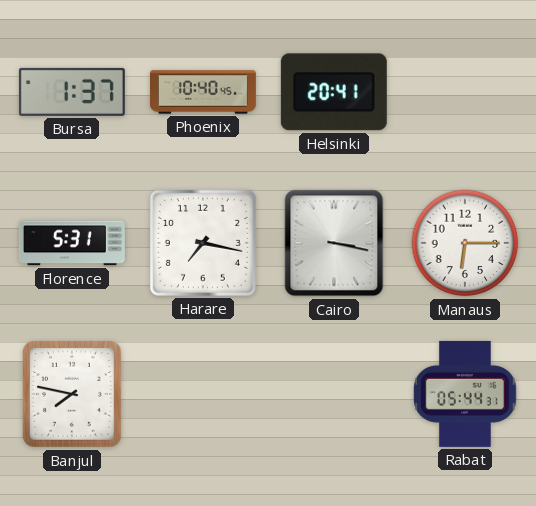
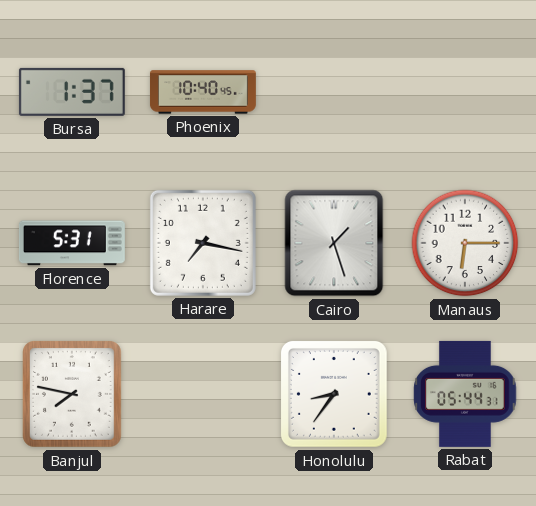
Helsinki: 20:41 -> none (334, 92)
Cairo: 3:17 -> 1:27 (334, 243)
Honolulu: none -> 8:36 (334, 394)
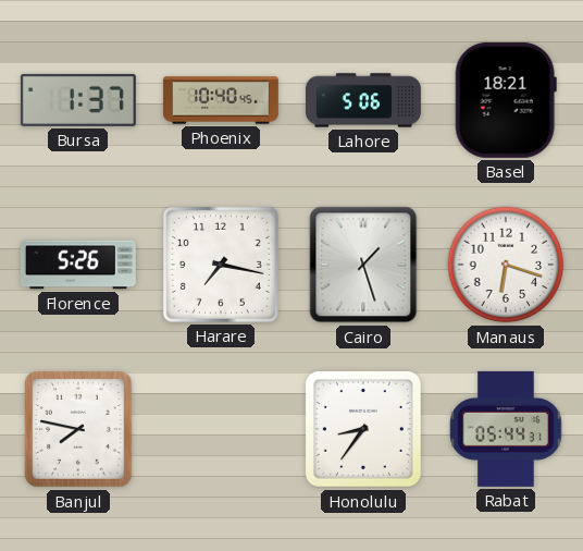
Lahore: none -> 5:06 (363, 100)
Basel: none -> 18:21 (506, 100)
Florence: 5:31 -> 5:26 (78, 265)
Manaus: 6:15 -> 6:18 (506, 265)
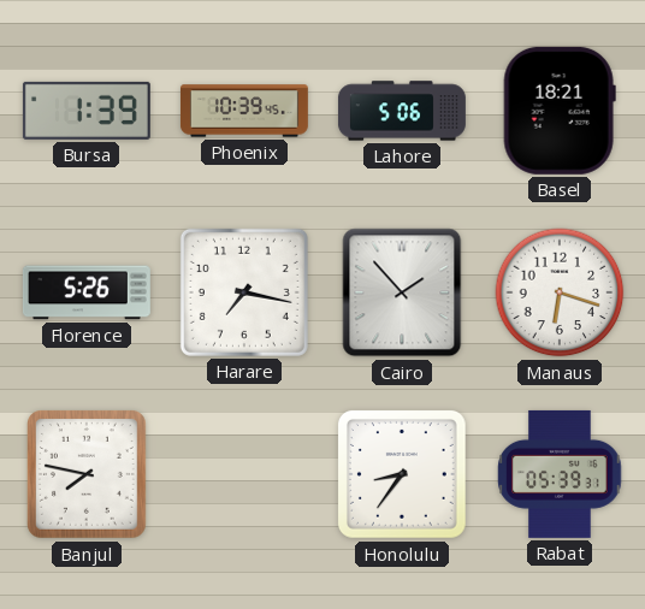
Bursa: 1:37 -> 1:39 (87, 111)
Phoenix: 10:40 -> 10:39 (244, 111)
Cairo: 1:27 -> 1:53 (402, 292)
Rabat: 05:44 -> 05:39 (560, 474)
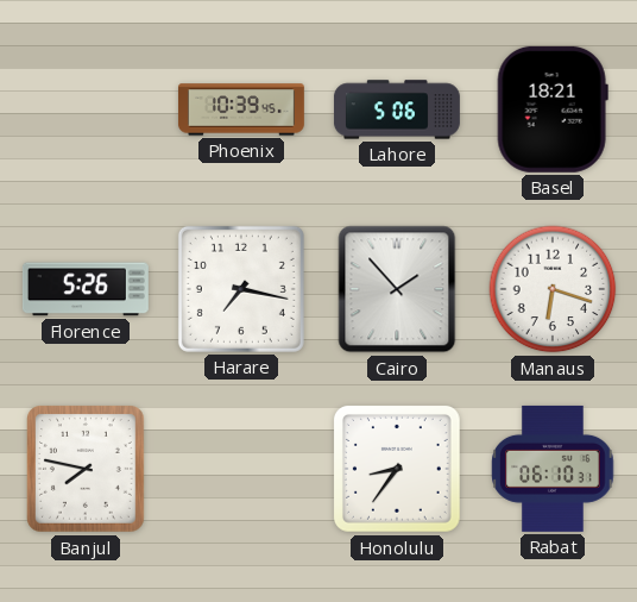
Bursa: 1:39 -> none (87, 111)
Rabat: 05:39 -> 06:10 (553, 469)
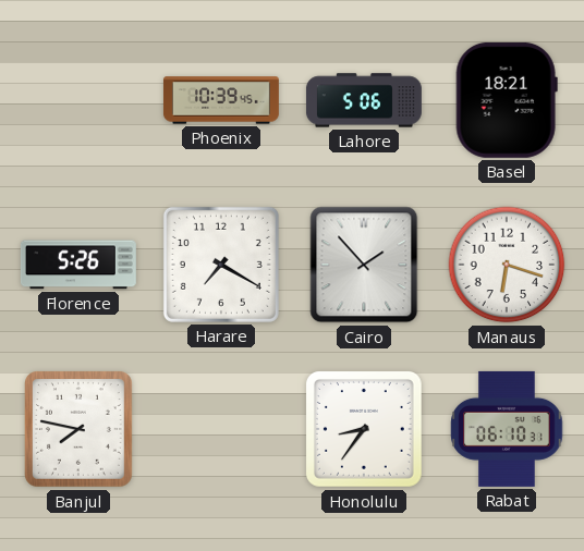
Harare: 7:17 -> 7:20 (221, 265)
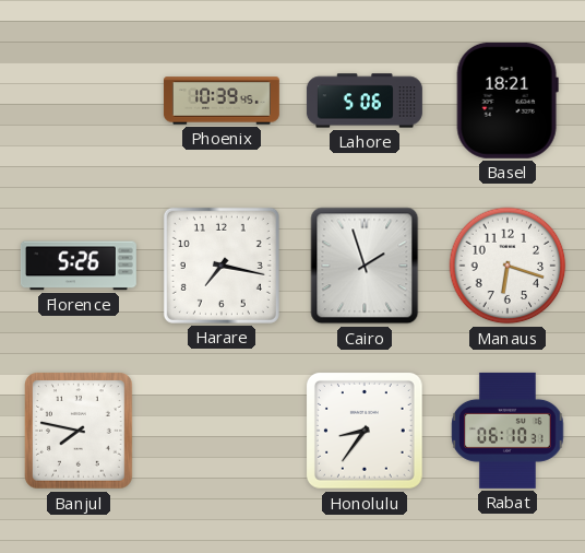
Harare: 7:20 -> 7:17 (222, 266)
Cairo: 1:53 -> 1:57 (365, 266)
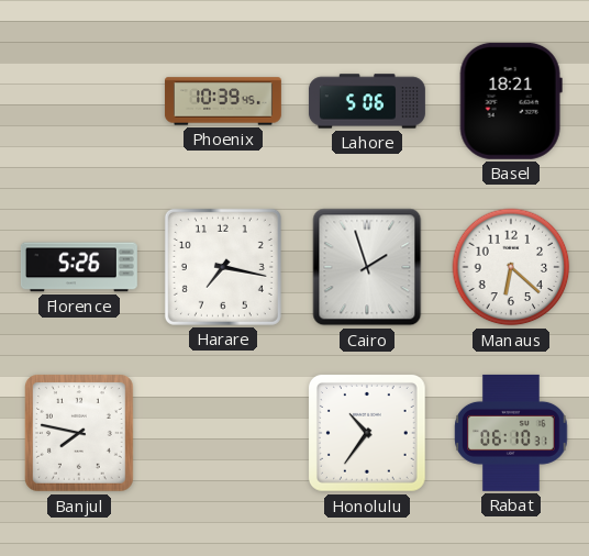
Manaus: 6:18 -> 6:22 (511, 267)
Honolulu: 8:36 -> 10:36 (367, 433)
